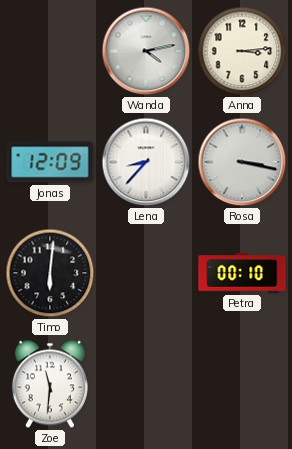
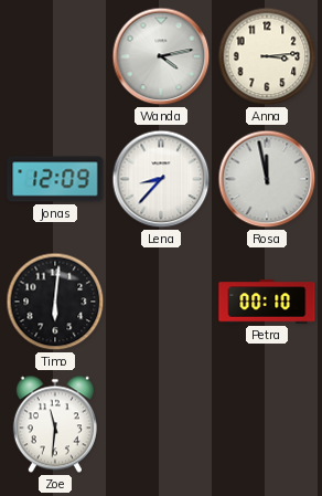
Rosa: 3:17 -> 11:58 (267, 179)
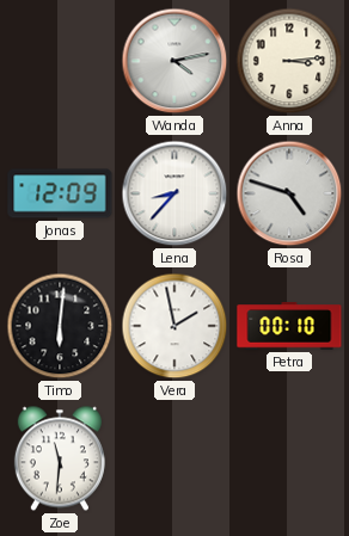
Rosa: 11:58 -> 4:48 (289, 193)
Vera: none -> 1:58 (174, 326)
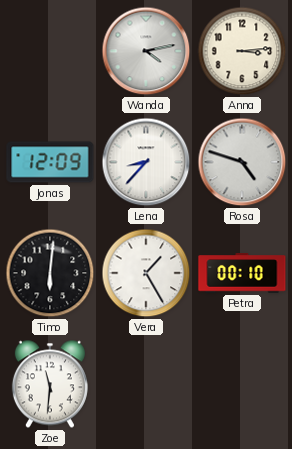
Vera: 1:58 -> 1:25 (146, 273)
